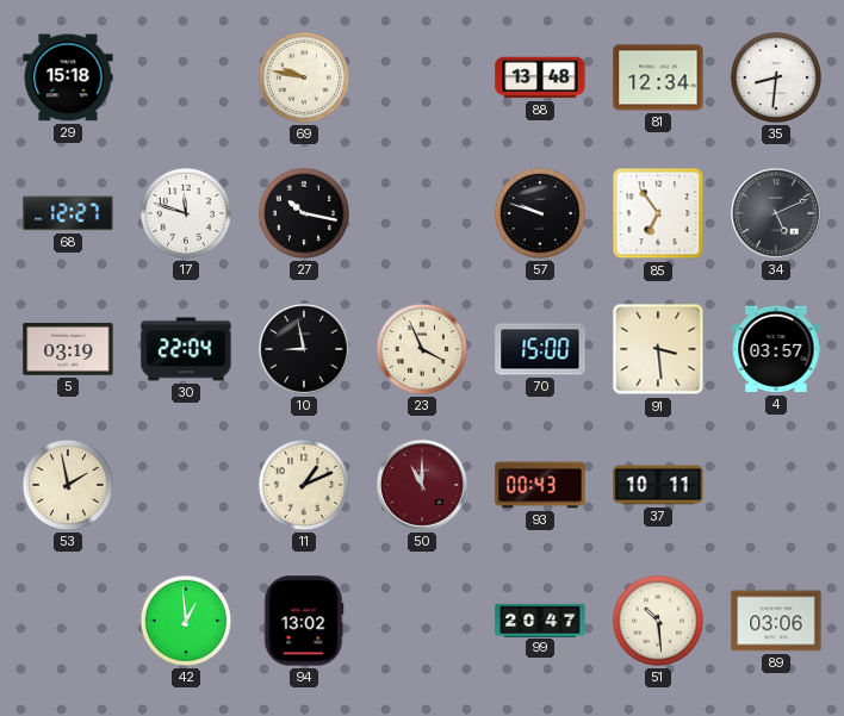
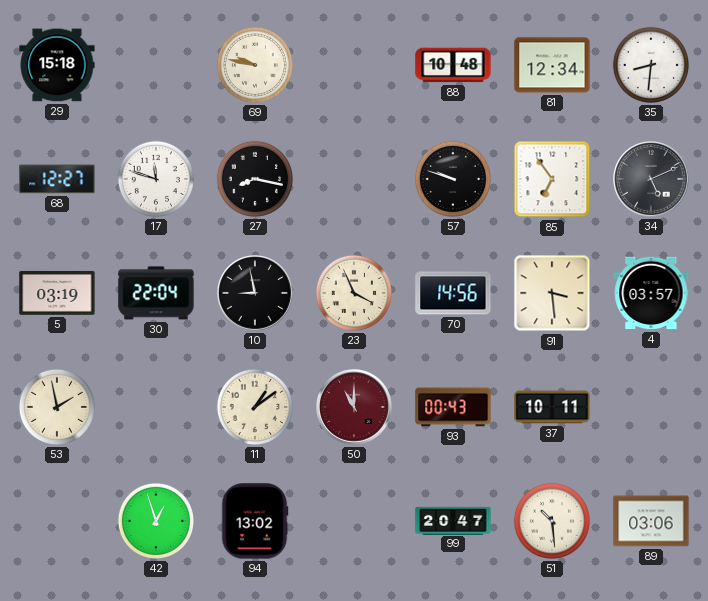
88: 13:48 -> 10:48 (453, 65)
27: 10:17 -> 8:17 (255, 179)
70: 15:00 -> 14:56 (453, 293)
11: 1:11 -> 1:09 (255, 407)
42: 12:59 -> 12:57 (156, 521)
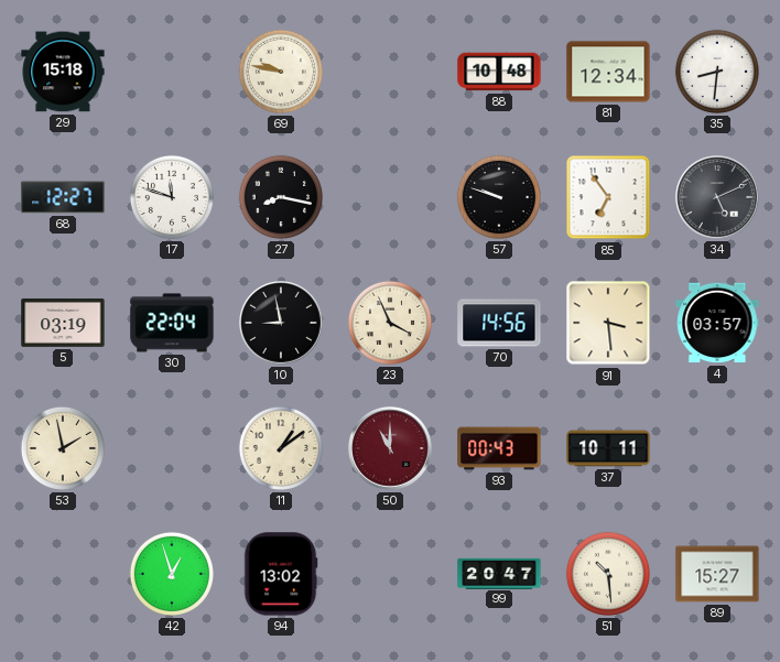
89: 03:06 -> 15:27 (717, 574)
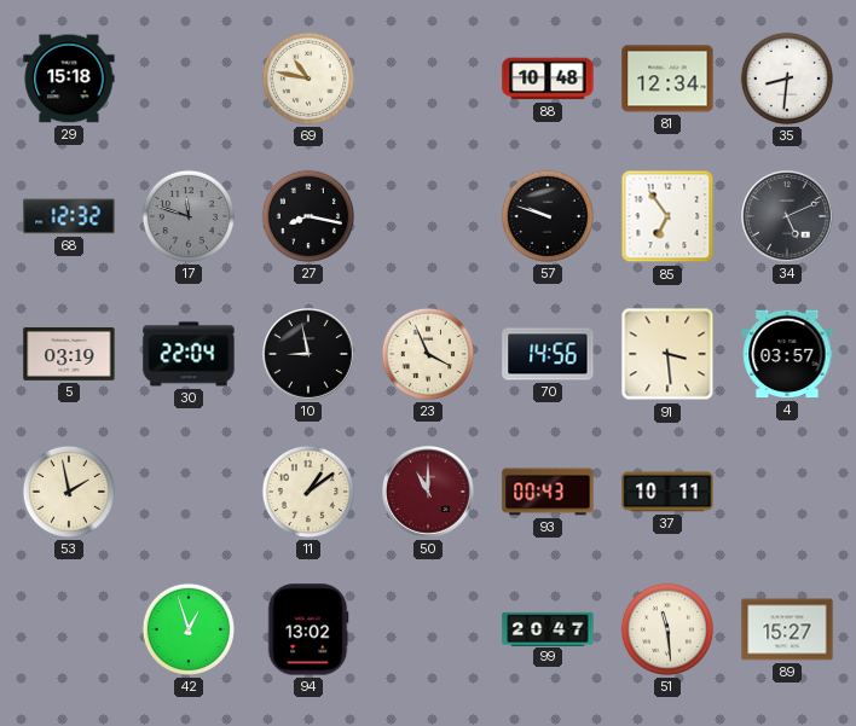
69: 9:47 -> 10:47 (308, 79)
68: 12:27 -> 12:32 (69, 216)
17 dial: white -> grey (189, 216)
51: 10:29 -> 11:29 (667, 629)
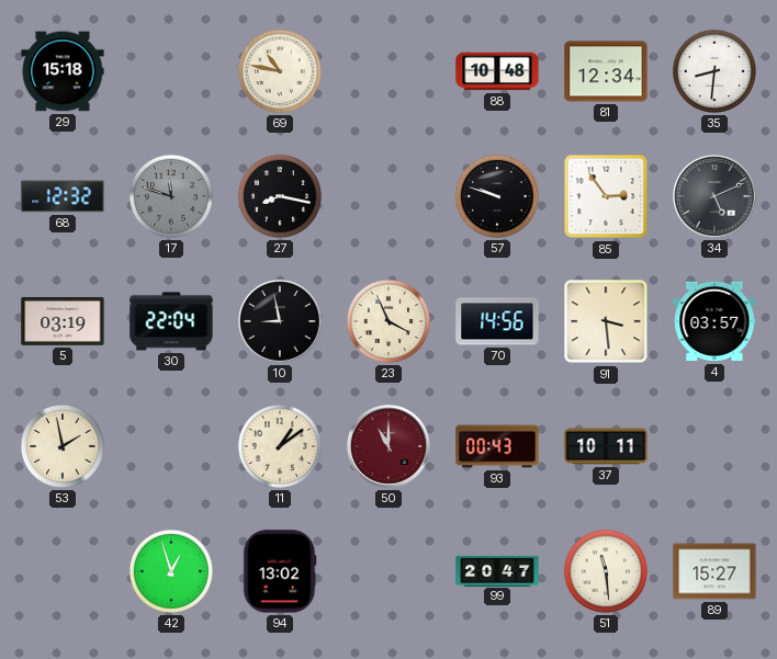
85: 6:54 -> 2:54 (606, 196)
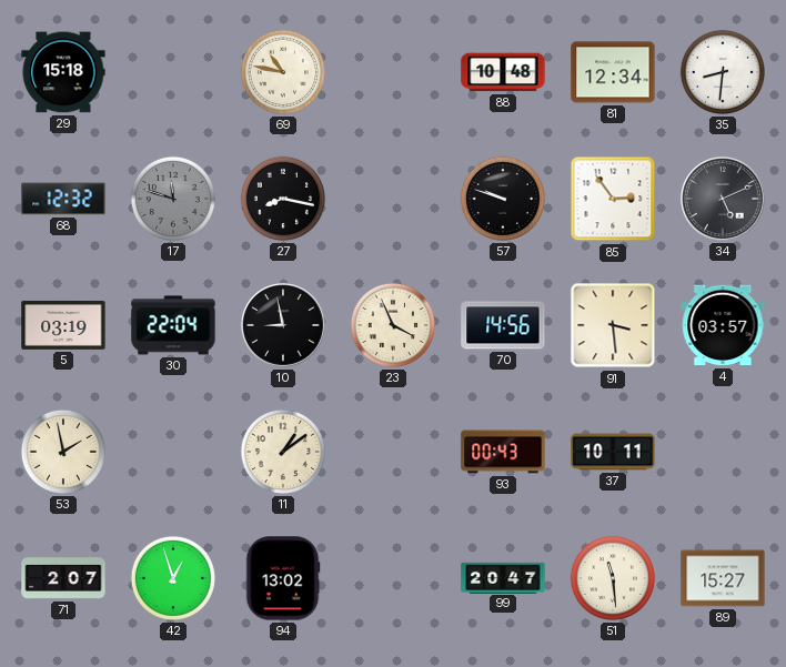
50: 11:00 -> none (388, 446)
71: none -> 2:07 (63, 578)
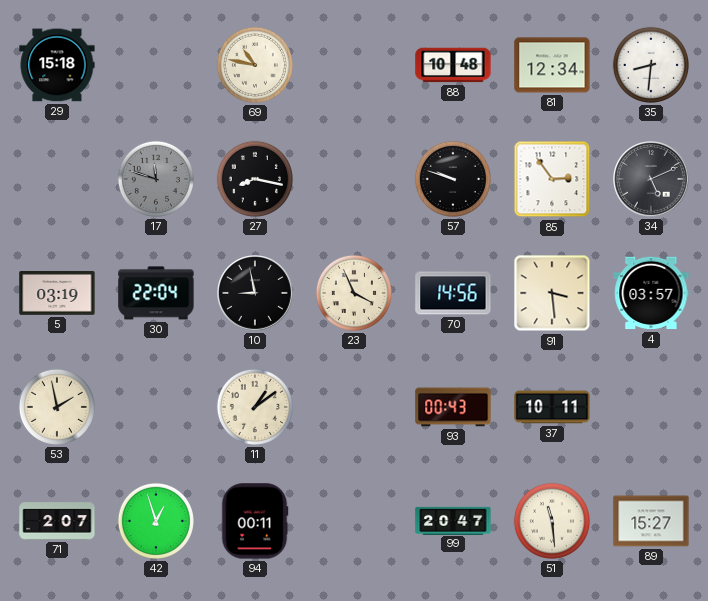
68: 12:32 -> none (63, 199)
94: 13:02 -> 00:11 (255, 521)
